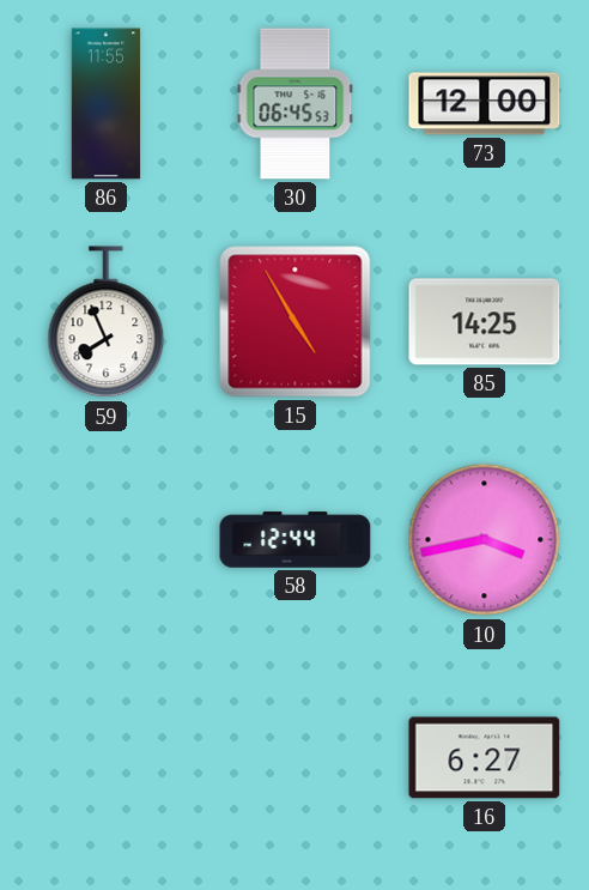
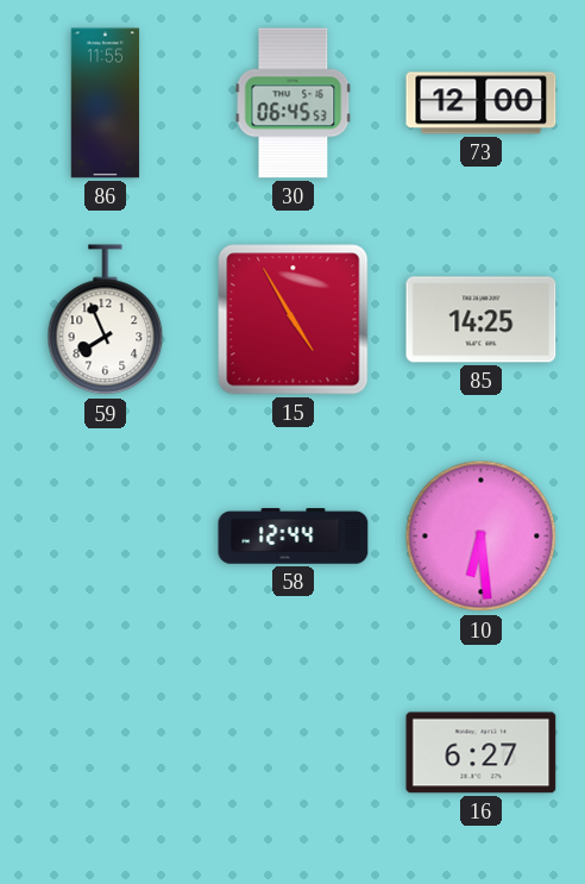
10: 3:43 -> 6:29 (482, 537)
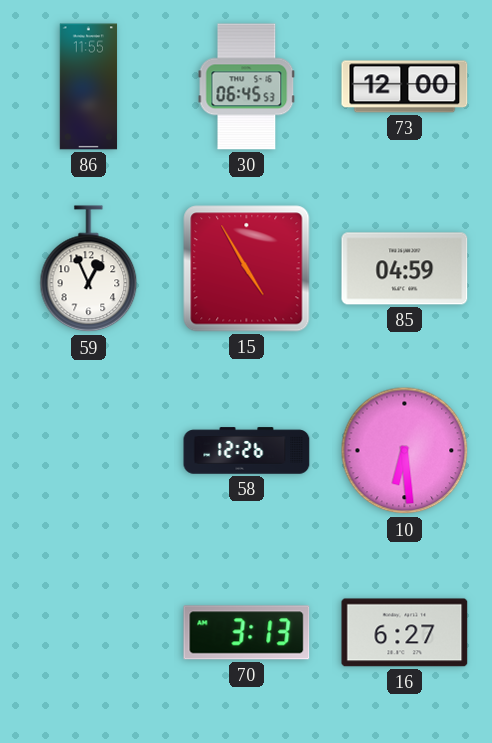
59: 7:56 -> 12:56 (89, 269)
85: 14:25 -> 04:59 (405, 269)
58: 12:44 -> 12:26 (247, 451)
70: none -> 3:13 (247, 633)
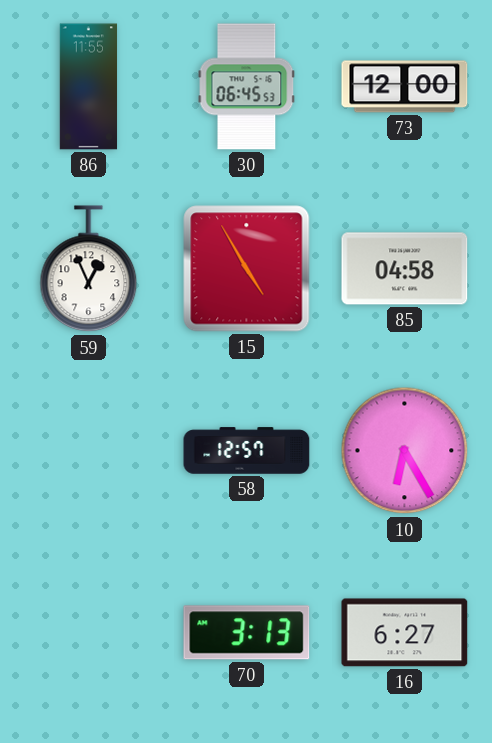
85: 04:59 -> 04:58 (405, 269)
58: 12:26 -> 12:57 (247, 451)
10: 6:29 -> 6:25 (405, 451)
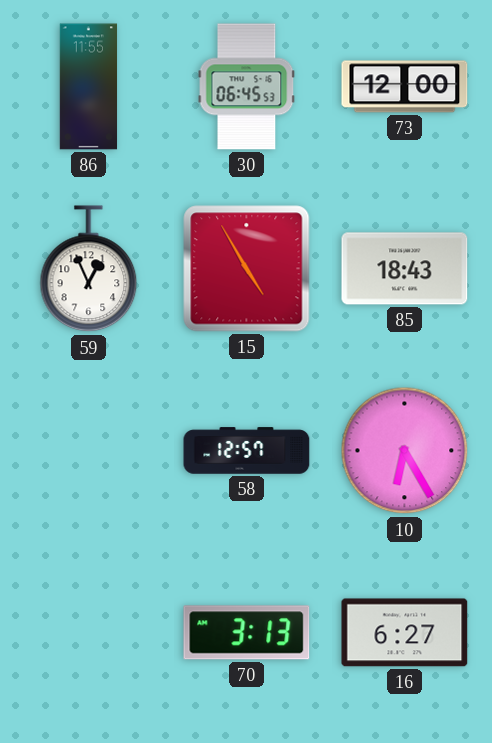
85: 04:58 -> 18:43 (405, 269)
